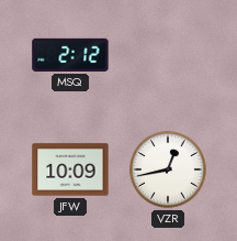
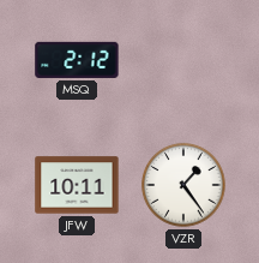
JFW: 10:09 -> 10:11 (77, 185)
VZR: 12:43 -> 1:24 (183, 185)
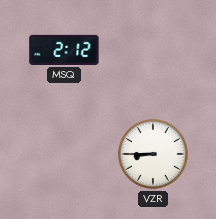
JFW: 10:11 -> none (77, 185)
VZR: 1:24 -> 8:45 (153, 154)
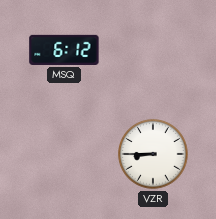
MSQ: 2:12 -> 6:12 (64, 50)
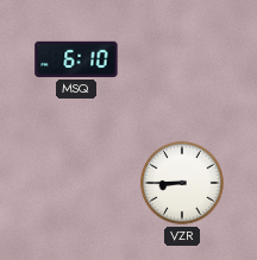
MSQ: 6:12 -> 6:10 (76, 59)
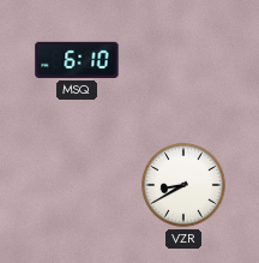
VZR: 8:45 -> 8:40 (183, 185)
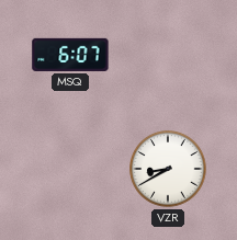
MSQ: 6:10 -> 6:07 (70, 55)
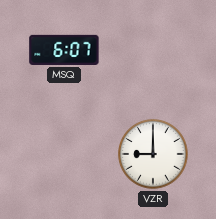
VZR: 8:40 -> 9:00 (153, 154)
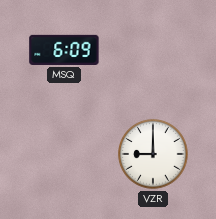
MSQ: 6:07 -> 6:09 (64, 50)
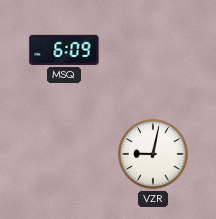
VZR: 9:00 -> 9:02 (153, 154)
